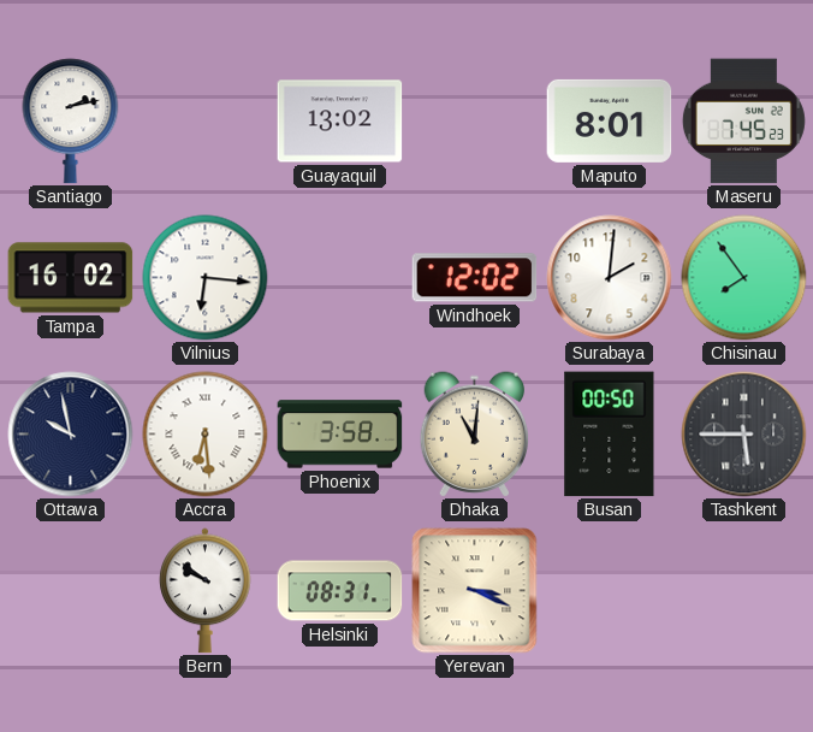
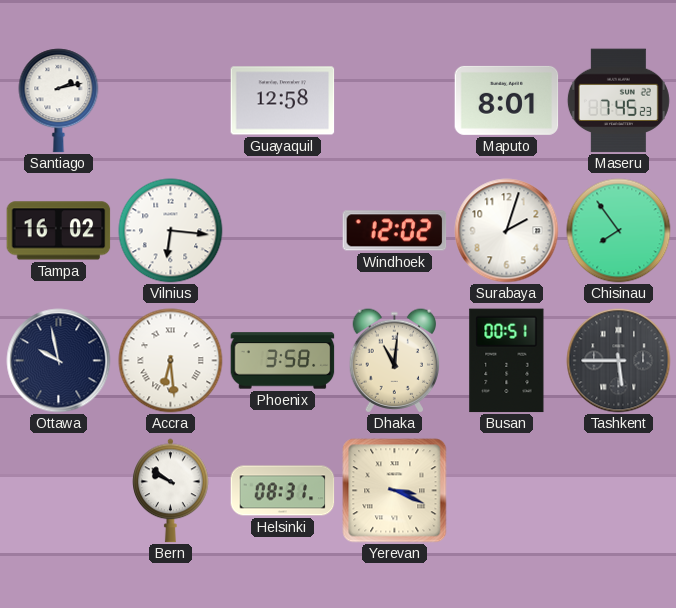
Guayaquil: 13:02 -> 12:58 (283, 101)
Surabaya: 2:01 -> 2:03 (507, 231)
Busan: 00:50 -> 00:51 (507, 361)
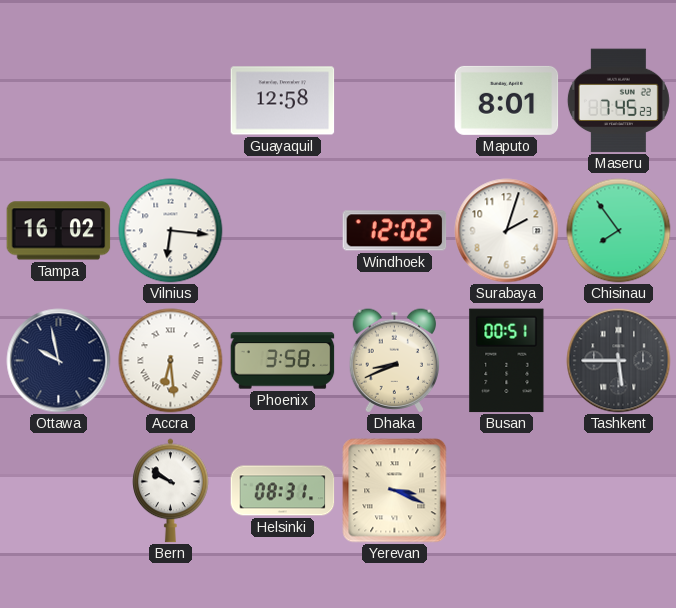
Santiago: 2:13 -> none (59, 101)
Dhaka: 11:01 -> 8:41 (395, 361)
